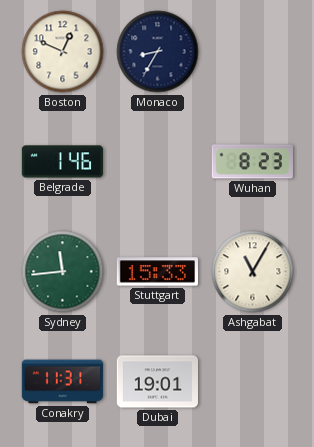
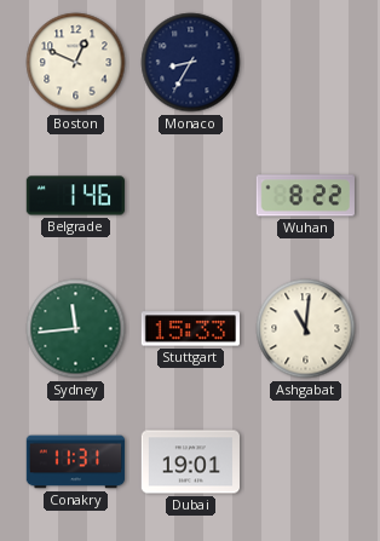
Wuhan: 8:23 -> 8:22 (305, 196)
Ashgabat: 11:05 -> 11:01 (306, 329)
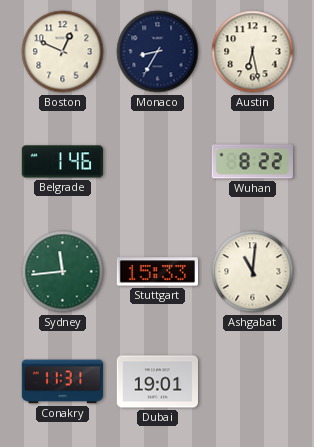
Austin: none -> 6:28 (253, 52)
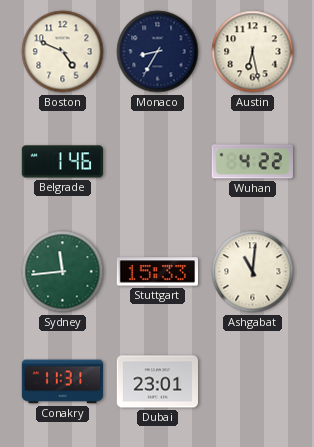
Boston: 12:49 -> 4:49 (63, 52)
Wuhan: 8:22 -> 4:22 (252, 162)
Dubai: 19:01 -> 23:01 (158, 382)
